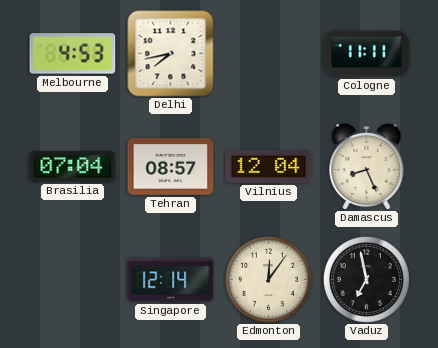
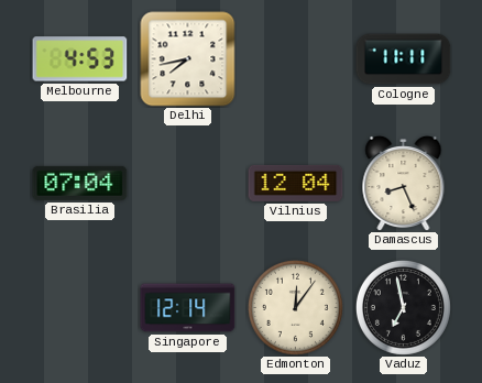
Tehran: 08:57 -> none (171, 167)
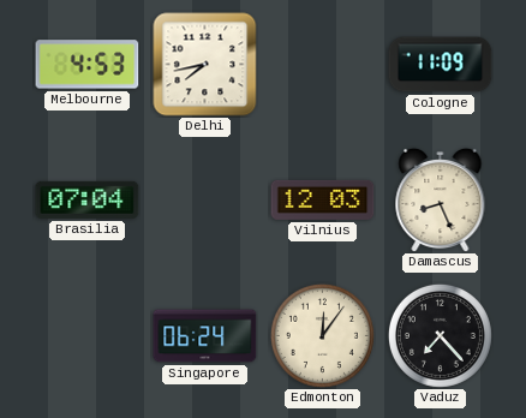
Cologne: 11:11 -> 11:09 (441, 65)
Vilnius: 12:04 -> 12:03 (323, 199)
Singapore: 12:14 -> 06:24 (205, 336)
Vaduz: 6:58 -> 7:23 (440, 335)
